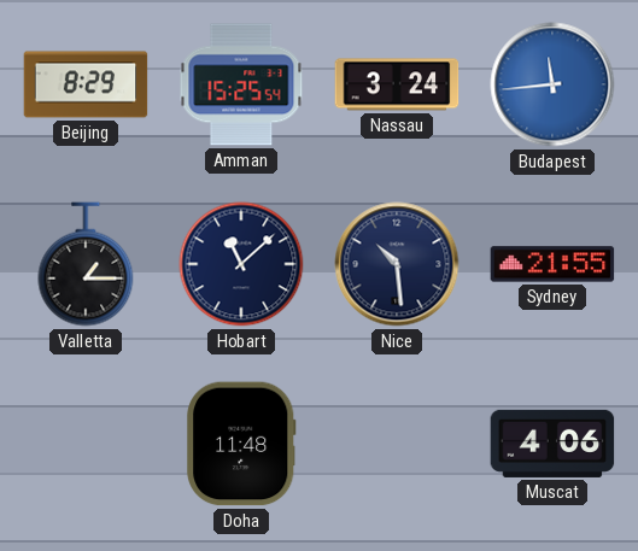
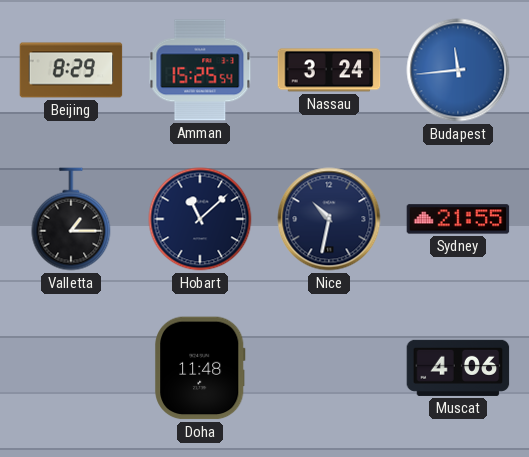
Nice: 10:29 -> 10:32 (329, 219)
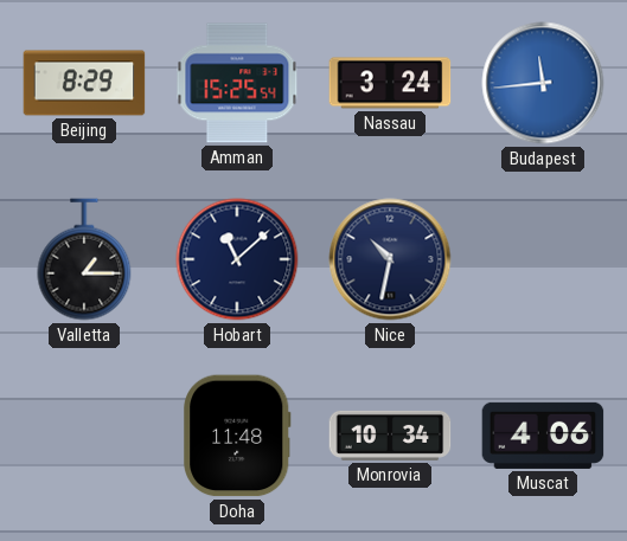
Sydney: 21:55 -> none (458, 219)
Monrovia: none -> 10:34 (390, 436)
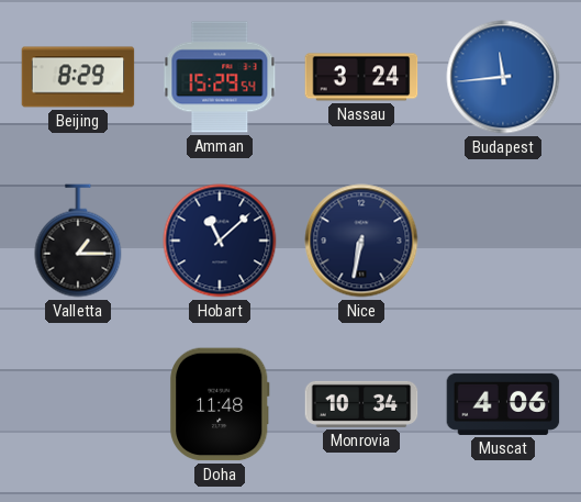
Amman: 15:25 -> 15:29 (220, 77)
Nice: 10:32 -> 6:32 (361, 241)
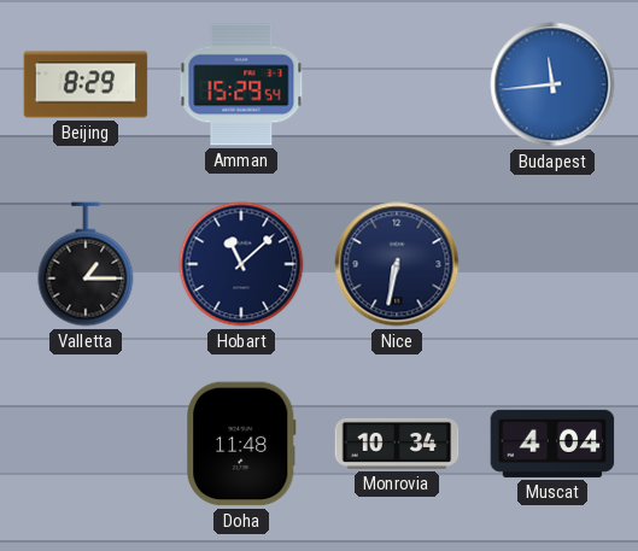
Nassau: 3:24 -> none (361, 77)
Muscat: 4:06 -> 4:04 (552, 444)
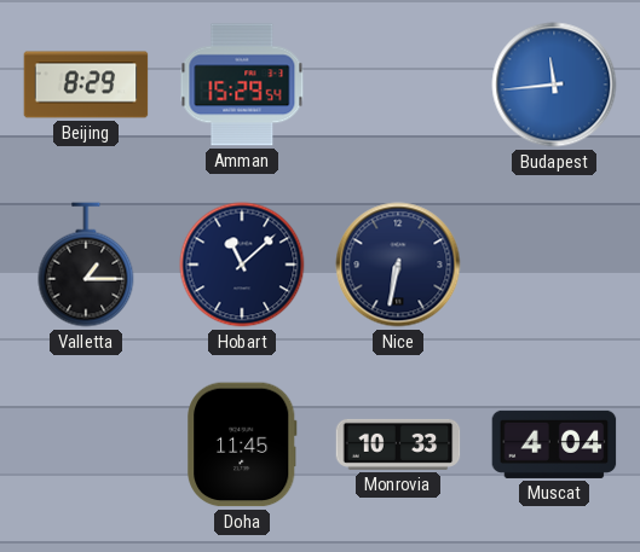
Doha: 11:48 -> 11:45 (243, 444)
Monrovia: 10:34 -> 10:33 (398, 444)
